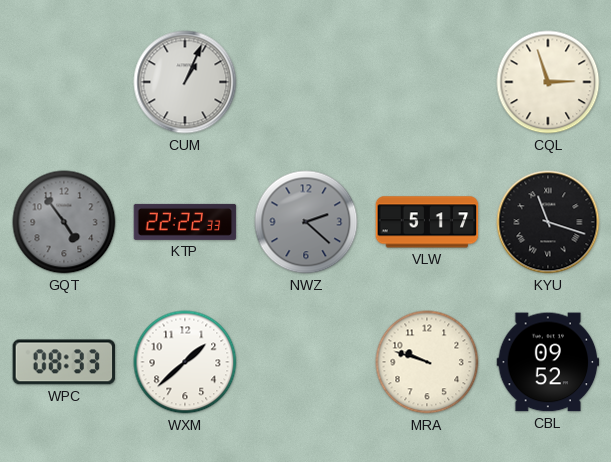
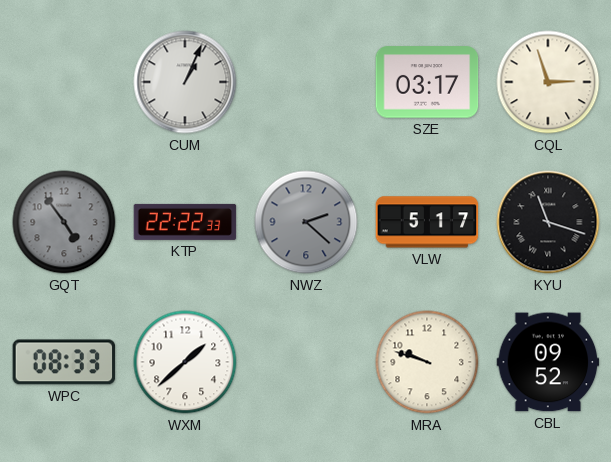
SZE: none -> 03:17 (427, 82)
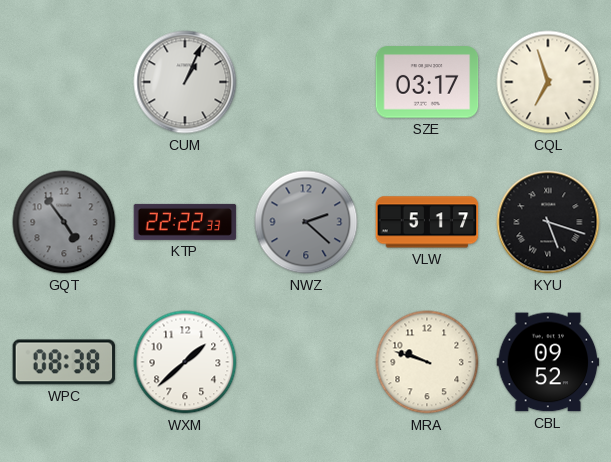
CQL: 2:57 -> 6:57 (548, 82)
KYU: 11:18 -> 5:18 (548, 222)
WPC: 08:33 -> 08:38 (64, 362)
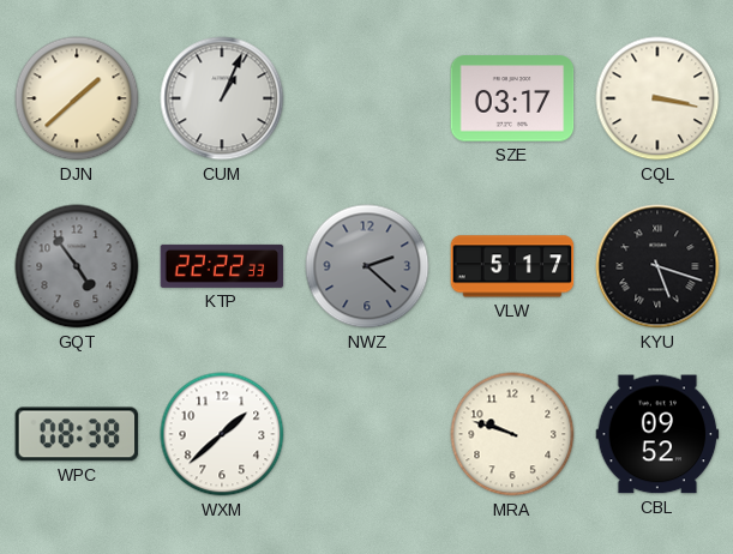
DJN: none -> 1:38 (77, 98)
CQL: 6:57 -> 3:17 (657, 98)
